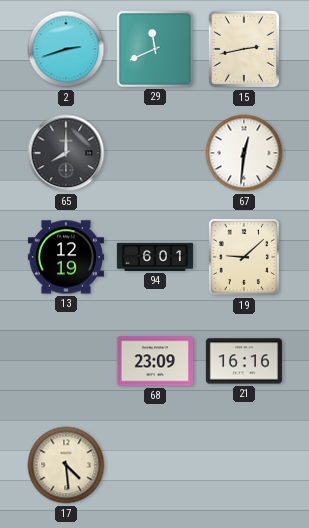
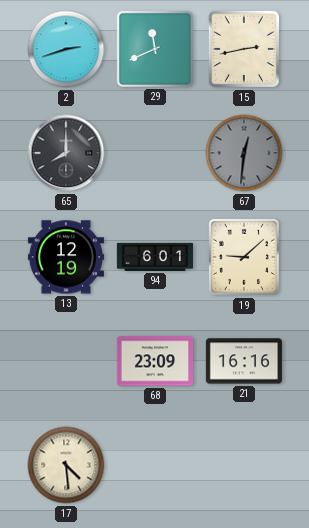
67 dial: white -> grey (244, 153)
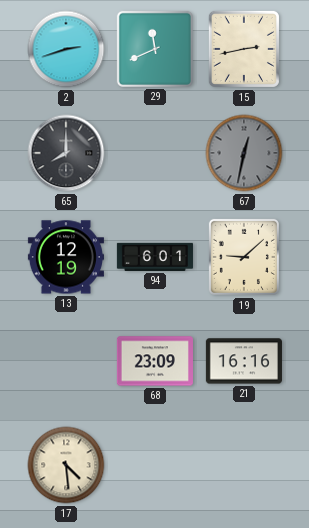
67: 12:31 -> 12:32 (244, 153)
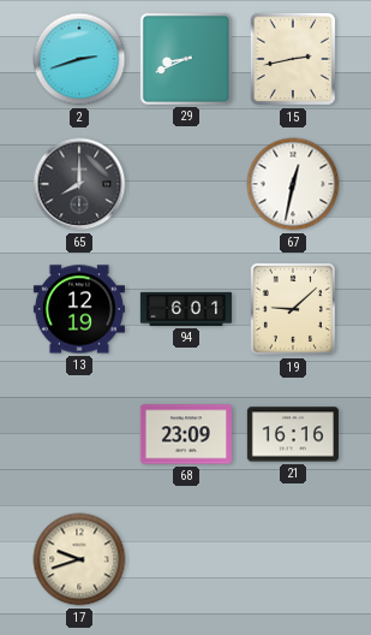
29: 11:41 -> 8:41 (186, 59)
67 dial: grey -> white (293, 184)
17: 4:29 -> 9:42 (79, 559)
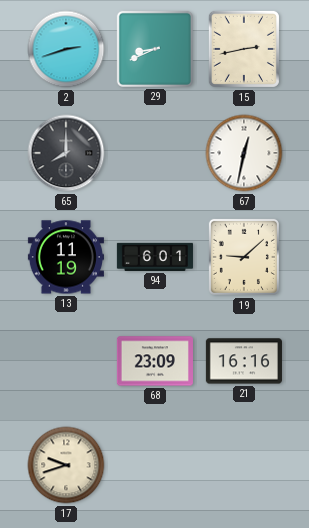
13: 12:19 -> 11:19 (66, 257)
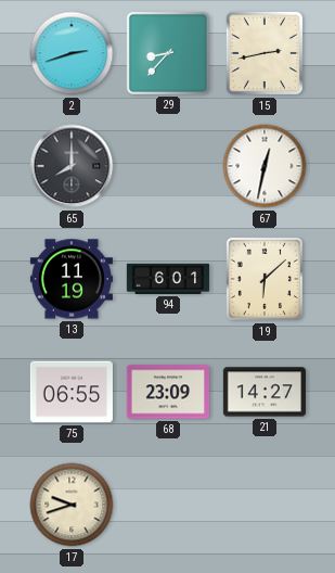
29: 8:41 -> 8:37 (168, 53)
19: 9:08 -> 6:08 (265, 279)
75: none -> 06:55 (72, 392)
21: 16:16 -> 14:27 (265, 392)
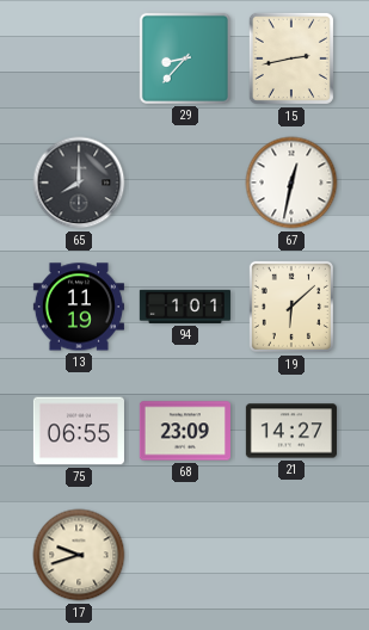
2: 2:42 -> none (72, 53)
94: 6:01 -> 1:01 (185, 307)
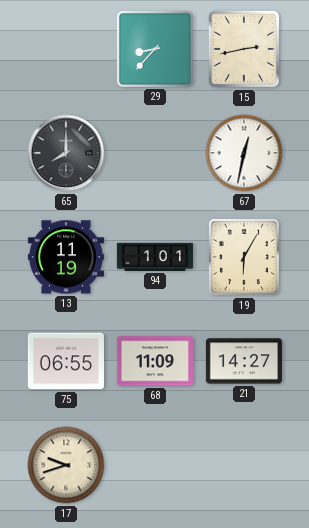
19: 6:08 -> 6:05 (244, 257)
68: 23:09 -> 11:09 (155, 361)
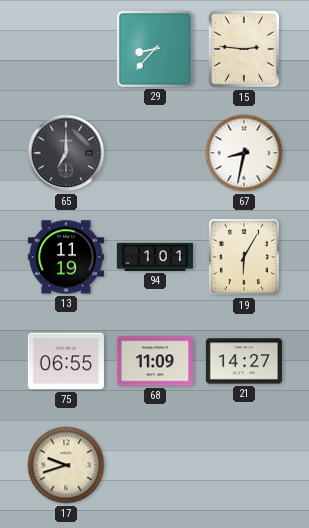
15: 2:43 -> 2:46 (244, 49)
65: 8:00 -> 7:00 (66, 153)
67: 12:32 -> 8:32 (244, 153)
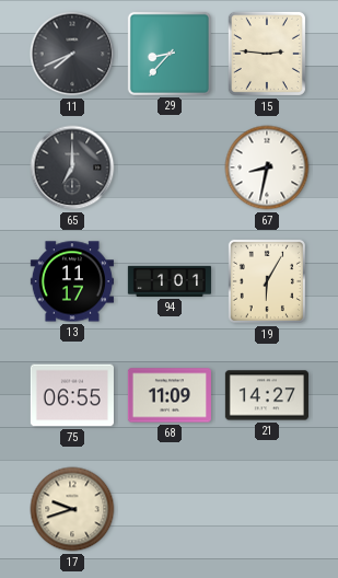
11: none -> 7:41 (72, 54)
13: 11:19 -> 11:17 (72, 281)
